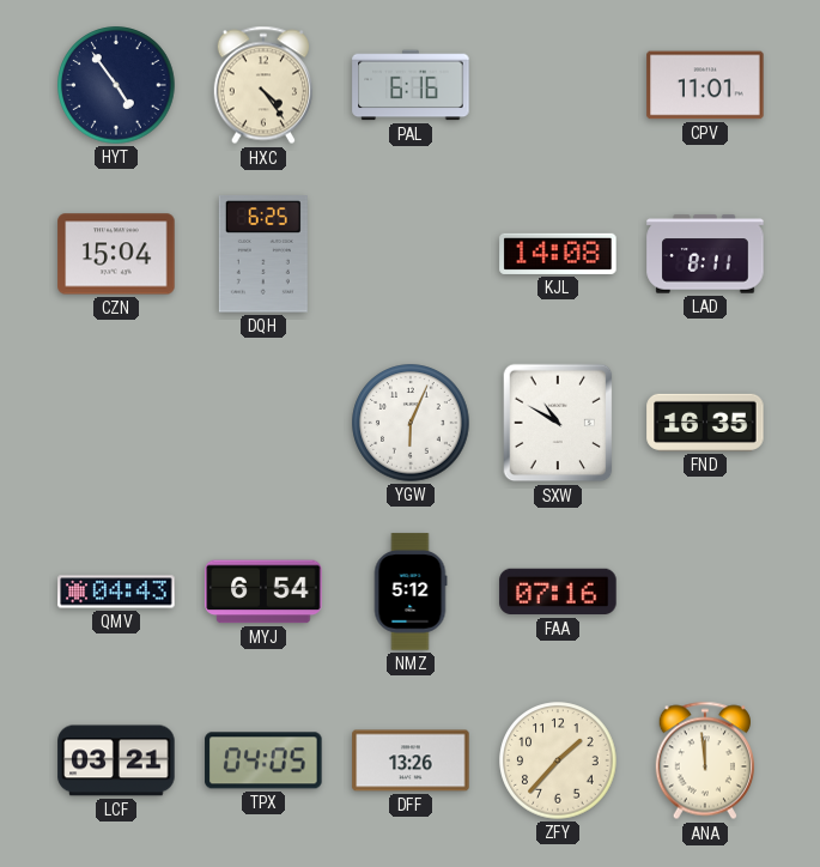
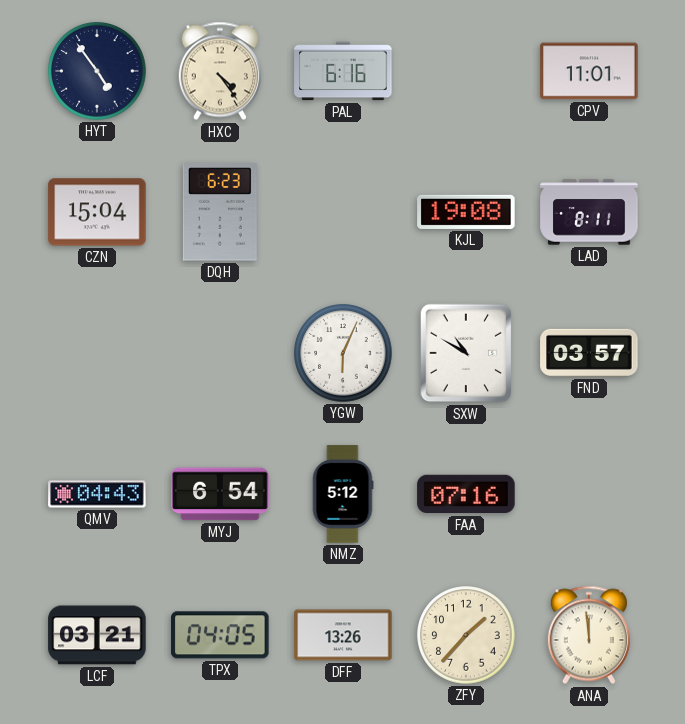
DQH: 6:25 -> 6:23 (220, 212)
KJL: 14:08 -> 19:08 (466, 212)
FND: 16:35 -> 03:57 (589, 353)
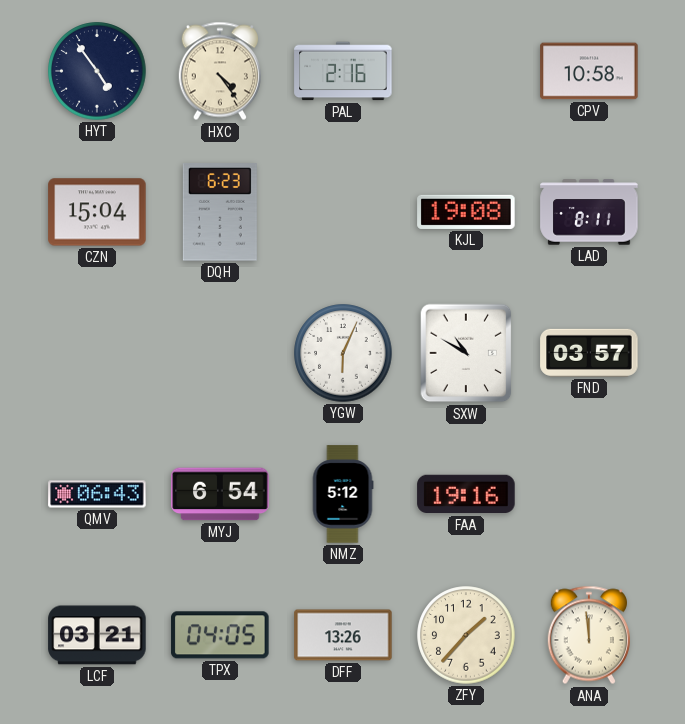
PAL: 6:16 -> 2:16 (343, 71)
CPV: 11:01 -> 10:58 (589, 71)
QMV: 04:43 -> 06:43 (97, 494)
FAA: 07:16 -> 19:16 (466, 494)
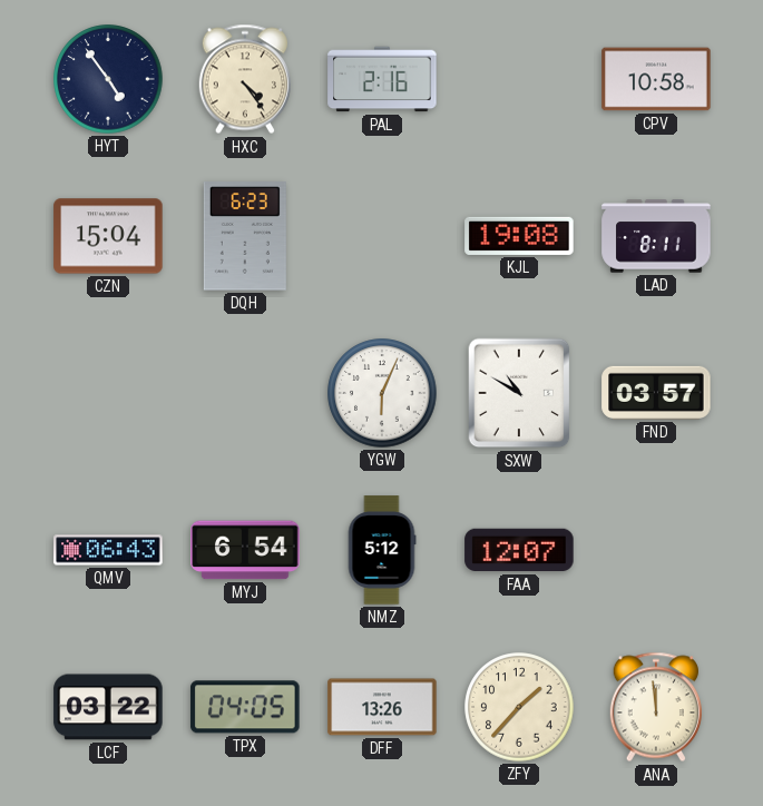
FAA: 19:16 -> 12:07 (519, 550)
LCF: 03:21 -> 03:22 (108, 707)
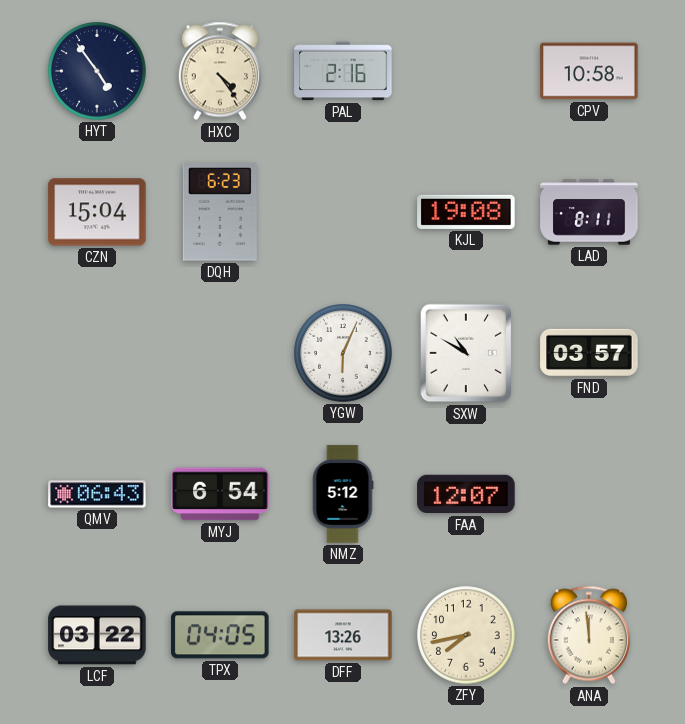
ZFY: 1:37 -> 7:43 (466, 635)
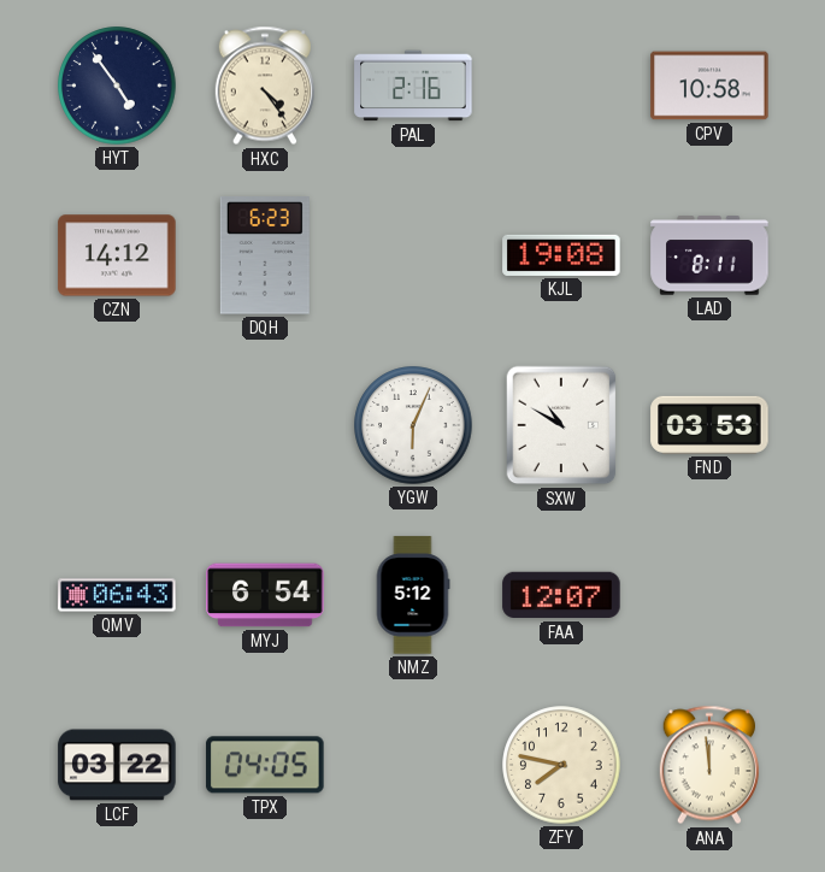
CZN: 15:04 -> 14:12 (117, 255)
FND: 03:57 -> 03:53 (709, 425)
DFF: 13:26 -> none (343, 635)
ZFY: 7:43 -> 7:47 (561, 765)
